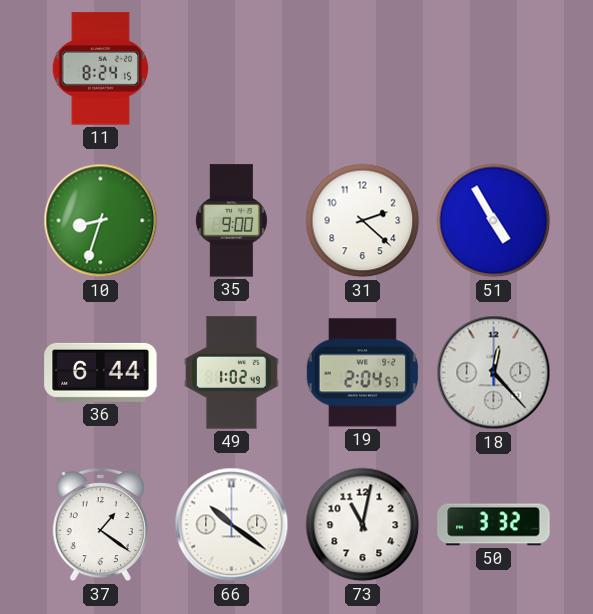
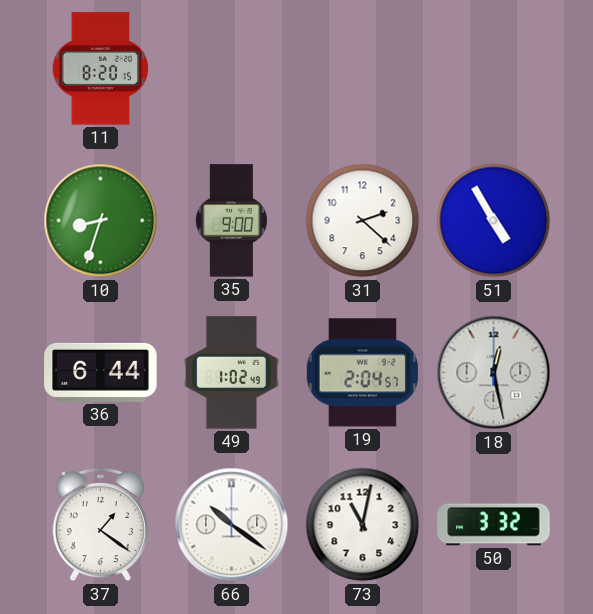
11: 8:24 -> 8:20 (101, 69)
18: 12:23 -> 12:28 (494, 373)
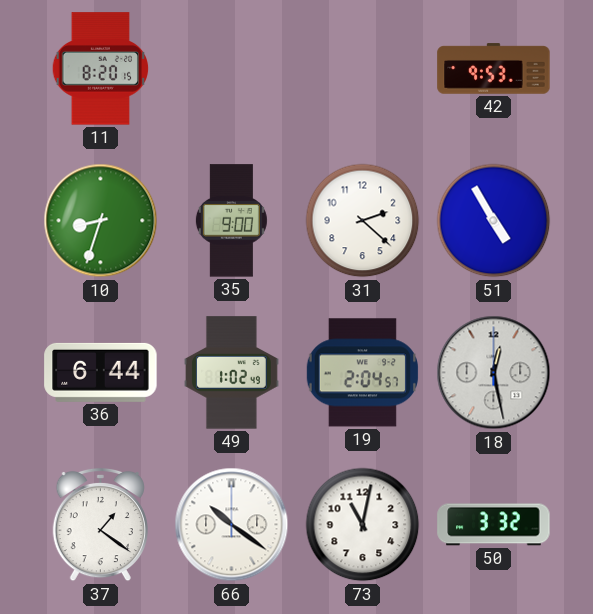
42: none -> 9:53 (494, 69)
